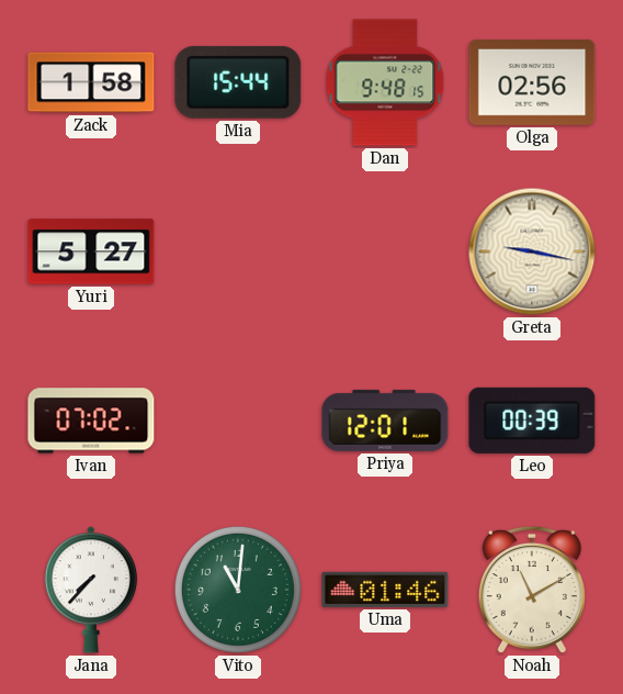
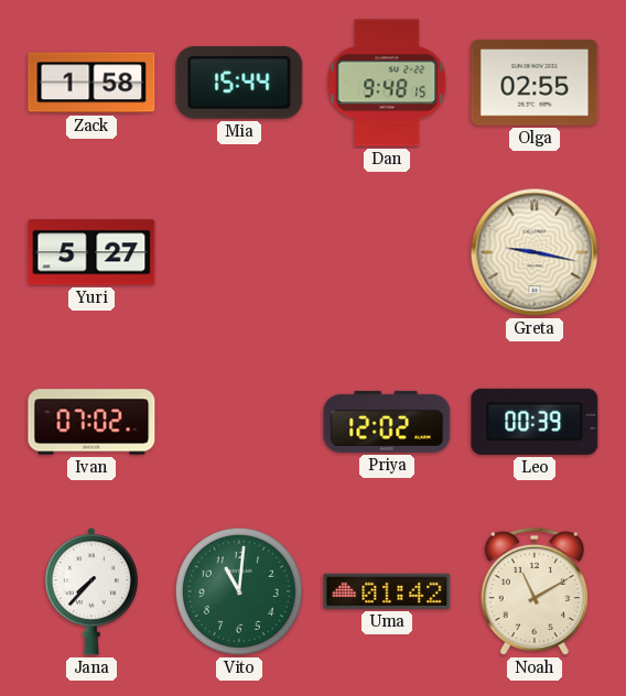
Olga: 02:56 -> 02:55 (535, 83)
Priya: 12:01 -> 12:02 (387, 422)
Uma: 01:46 -> 01:42 (387, 591)
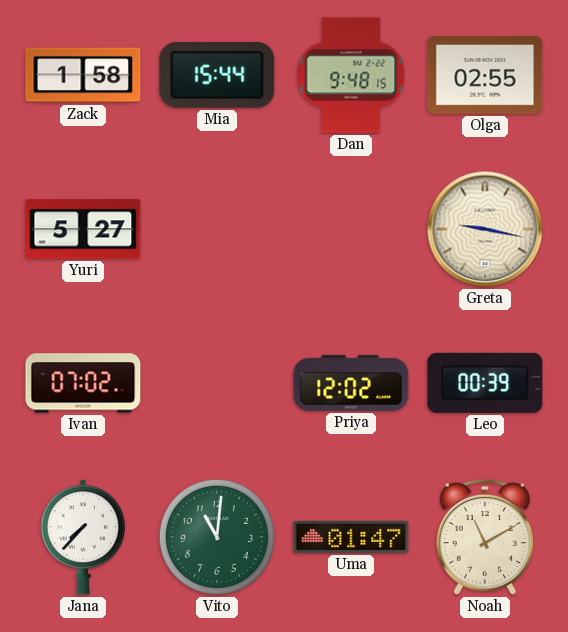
Uma: 01:42 -> 01:47 (351, 537)
